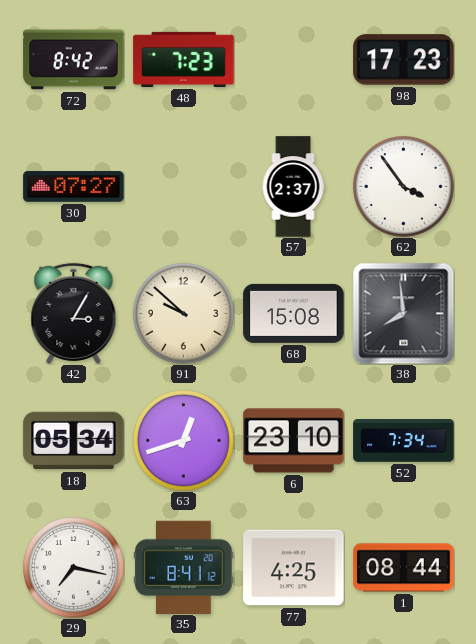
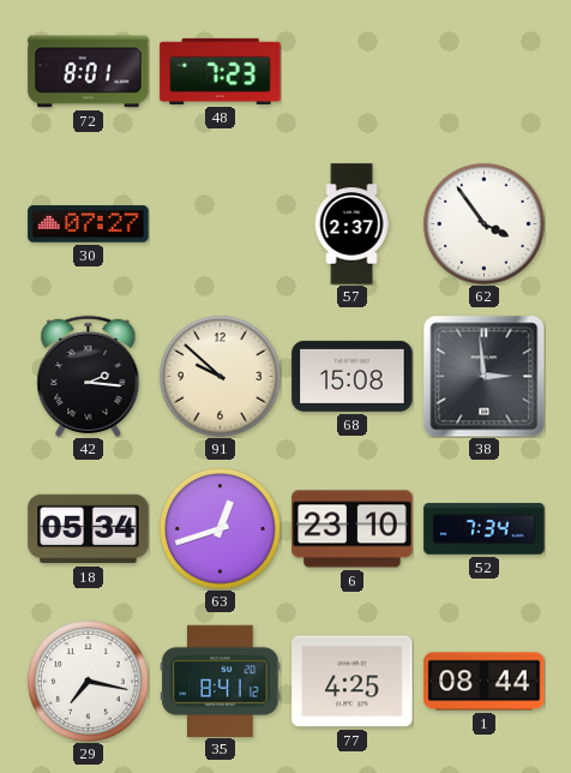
72: 8:42 -> 8:01 (89, 72)
98: 17:23 -> none (404, 60)
42: 3:05 -> 2:16 (89, 376)
38: 7:59 -> 2:59 (483, 376)
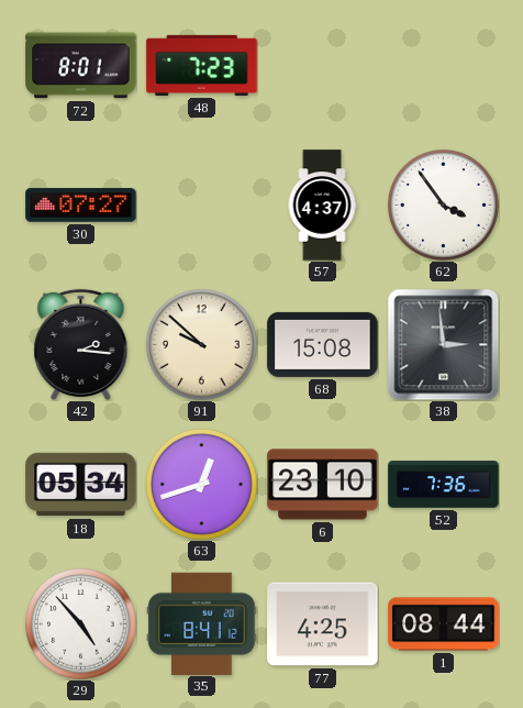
57: 2:37 -> 4:37 (322, 206)
52: 7:34 -> 7:36 (444, 485)
29: 7:17 -> 4:53 (81, 624)
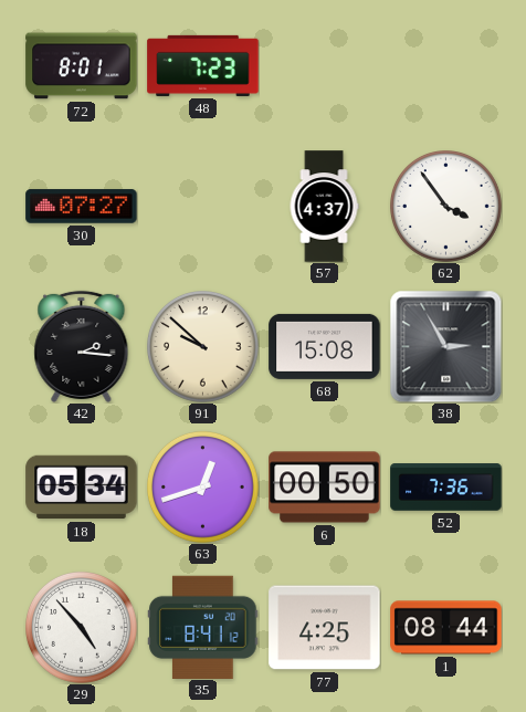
38: 2:59 -> 2:55 (445, 346)
6: 23:10 -> 00:50 (325, 488)
